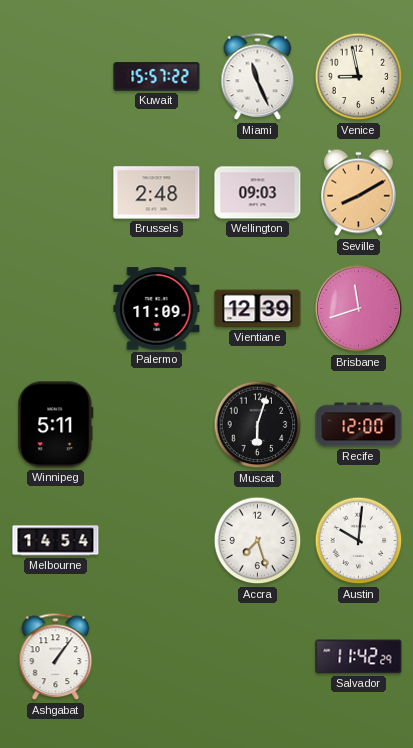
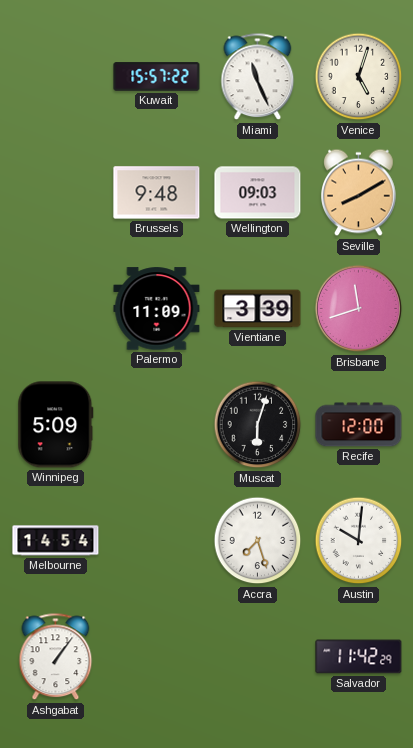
Venice: 8:58 -> 5:03 (359, 77)
Brussels: 2:48 -> 9:48 (157, 193)
Vientiane: 12:39 -> 3:39 (258, 309)
Winnipeg: 5:11 -> 5:09 (56, 425)
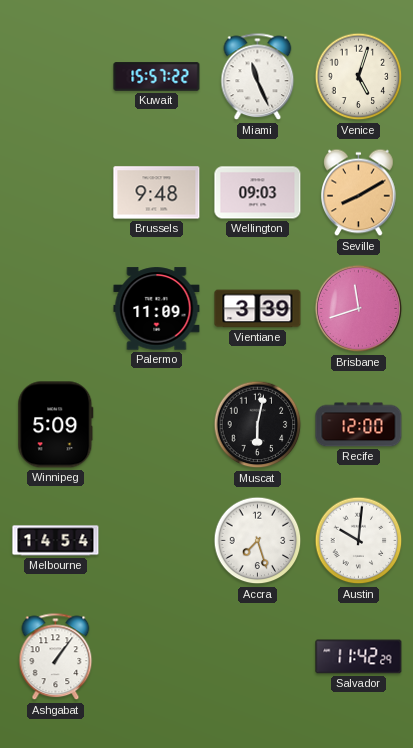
Muscat: 6:03 -> 6:02 (258, 425)
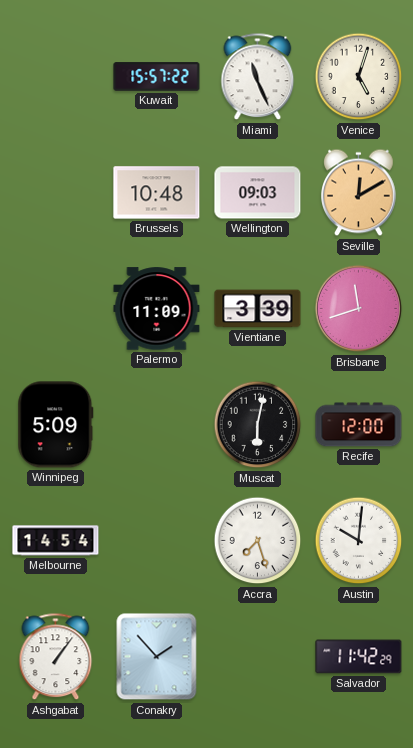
Brussels: 9:48 -> 10:48 (157, 193)
Seville: 8:10 -> 12:10 (359, 193)
Conakry: none -> 1:53 (157, 657)
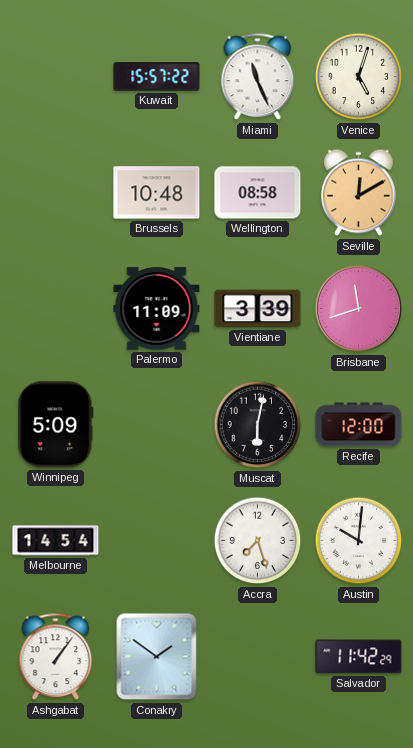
Wellington: 09:03 -> 08:58 (258, 193)
Conakry: 1:53 -> 1:51 (157, 657)
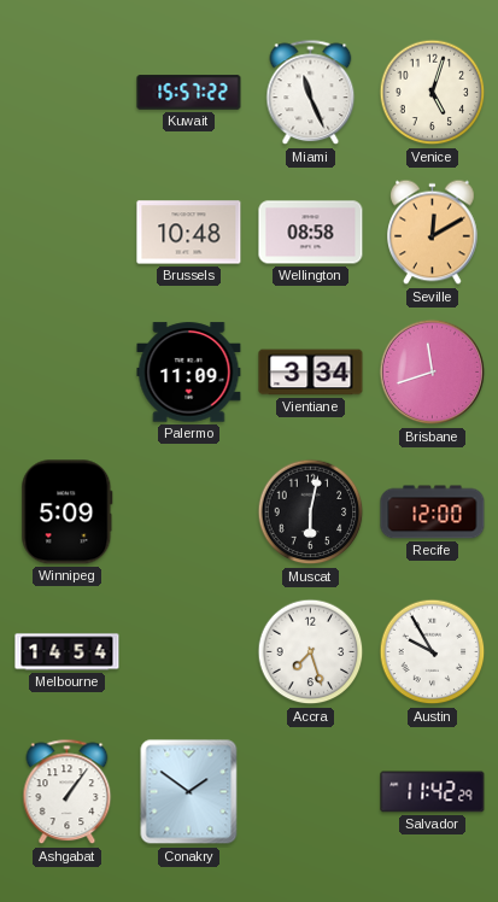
Vientiane: 3:39 -> 3:34 (311, 373)
Austin: 10:01 -> 9:55 (433, 652)
